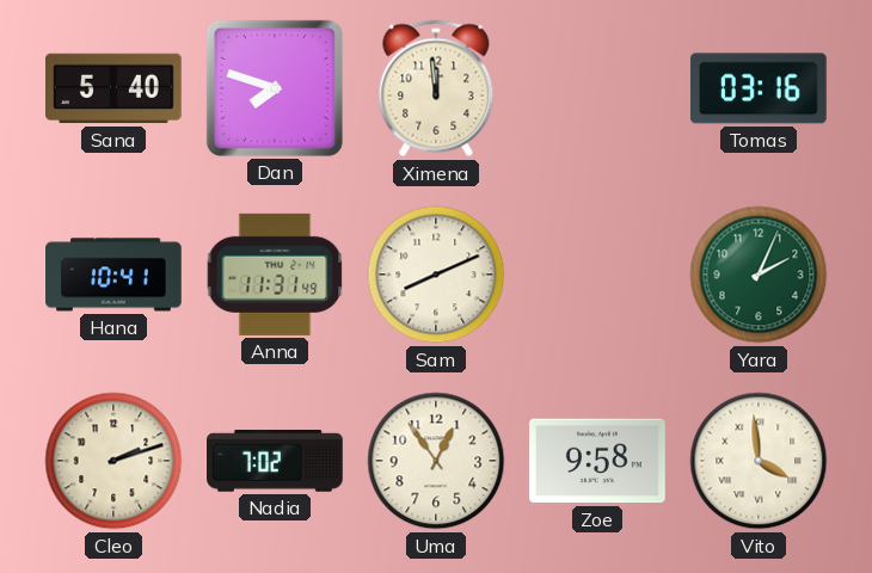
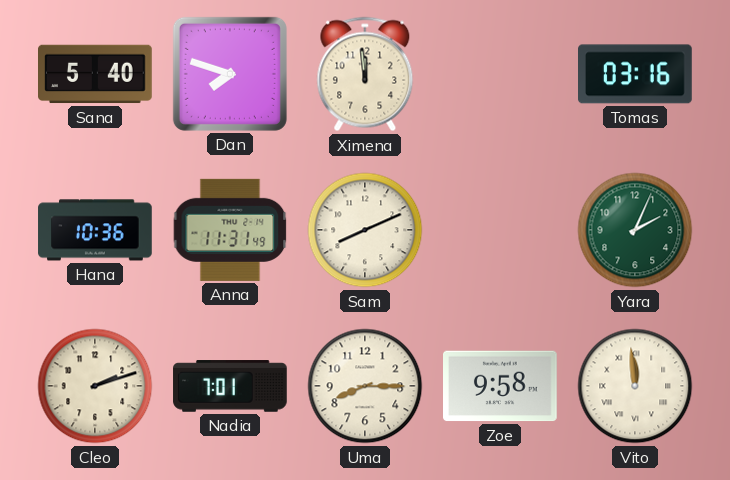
Hana: 10:41 -> 10:36 (95, 230)
Nadia: 7:02 -> 7:01 (230, 386)
Uma: 12:54 -> 8:15 (365, 386)
Vito: 3:59 -> 11:59 (635, 386)
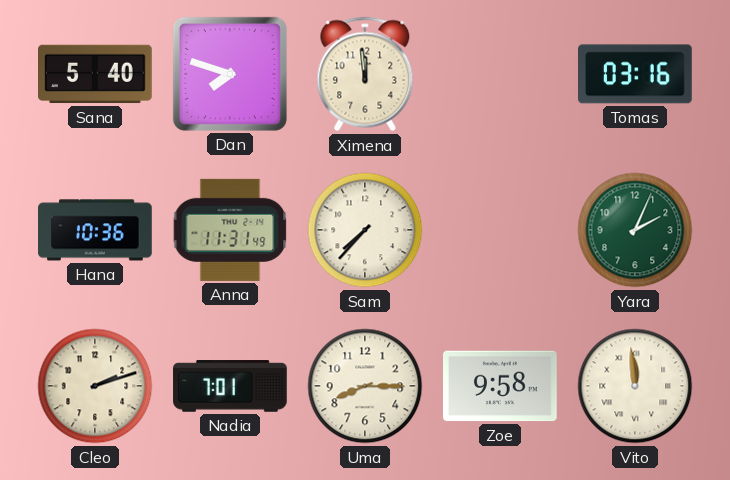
Sam: 8:11 -> 7:37 (365, 230)
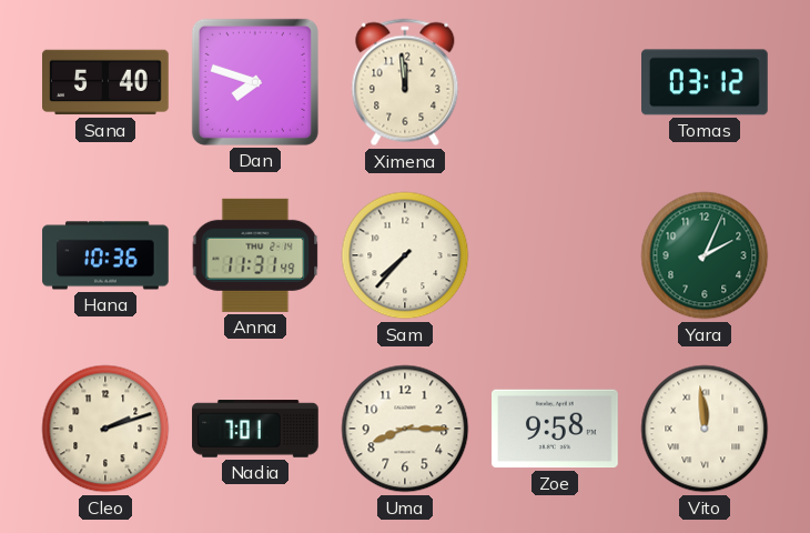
Tomas: 03:16 -> 03:12 (706, 82)
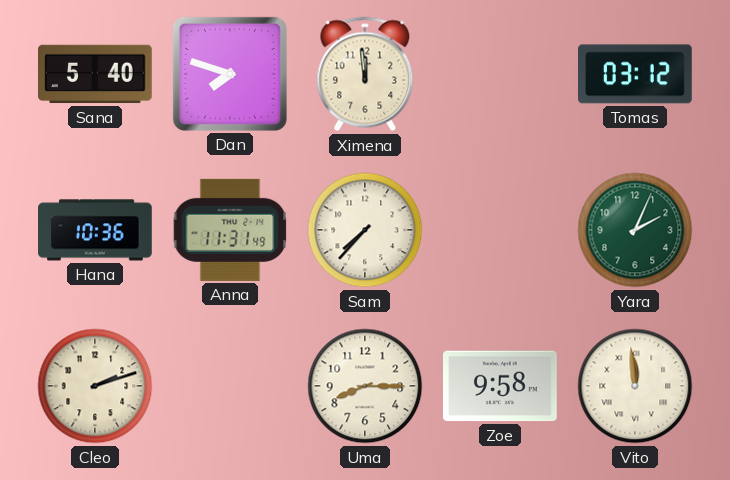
Nadia: 7:01 -> none (255, 429)
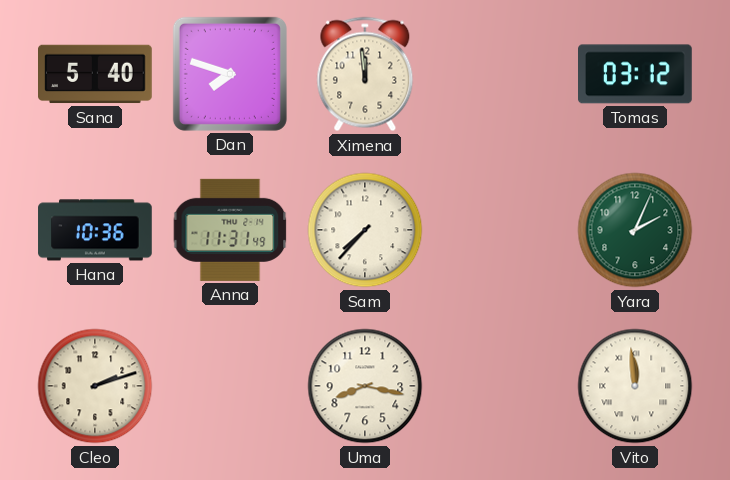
Uma: 8:15 -> 8:17 (365, 386)
Zoe: 9:58 -> none (501, 386)
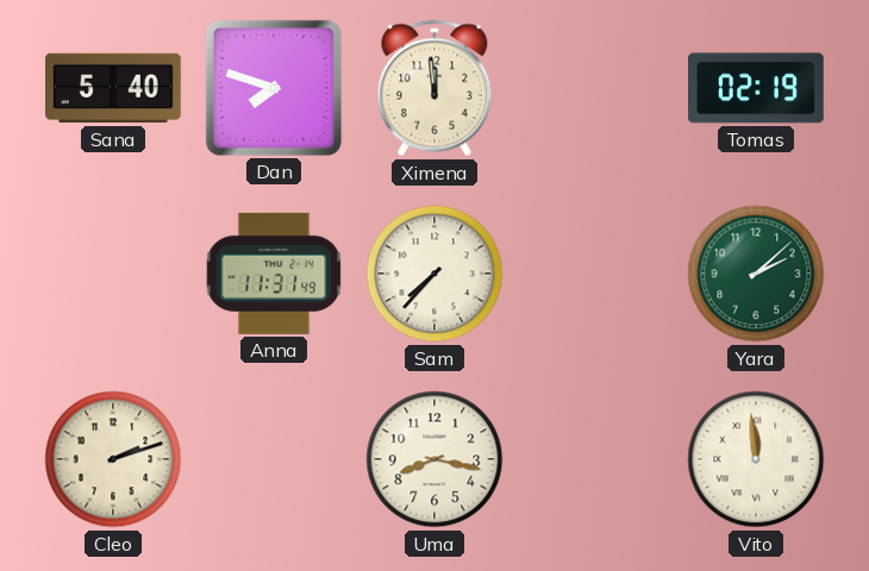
Tomas: 03:12 -> 02:19 (757, 88)
Hana: 10:36 -> none (95, 230)
Yara: 2:04 -> 2:08 (756, 274)
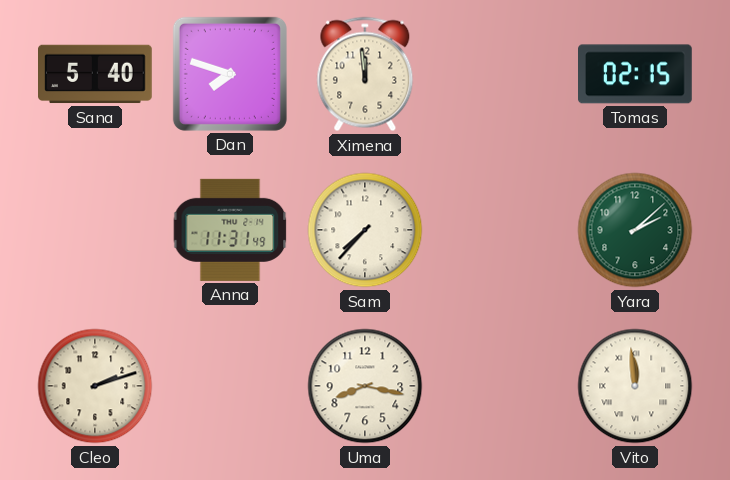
Tomas: 02:19 -> 02:15 (636, 74)
